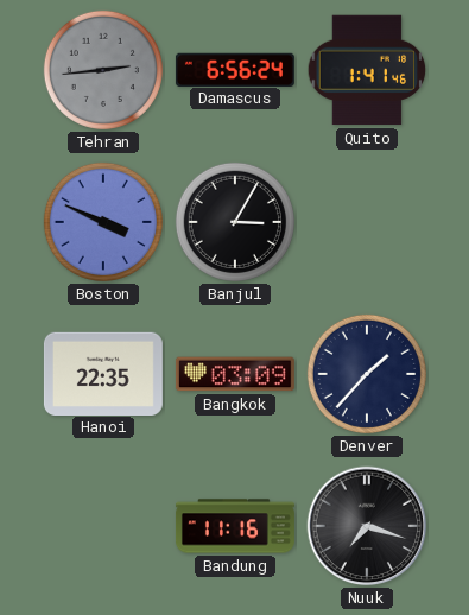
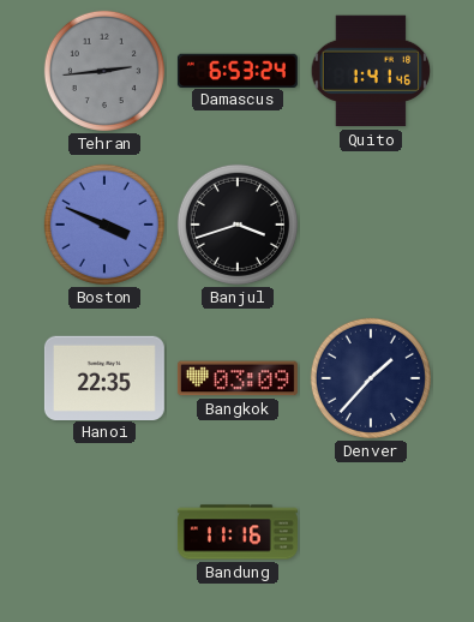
Damascus: 6:56 -> 6:53 (238, 70)
Banjul: 3:05 -> 3:42 (238, 225)
Nuuk: 7:18 -> none (367, 526)
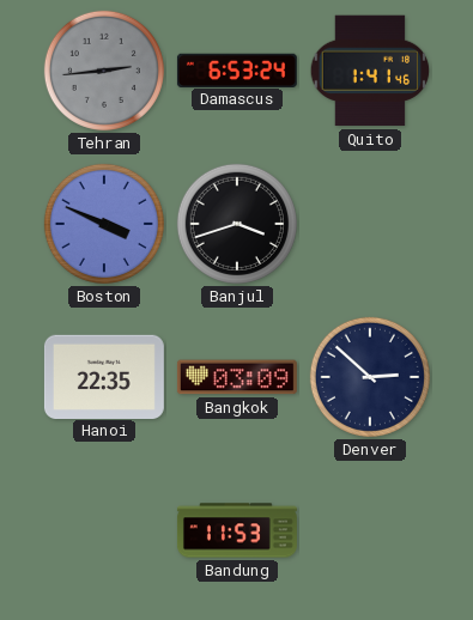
Denver: 1:37 -> 2:52 (370, 377)
Bandung: 11:16 -> 11:53 (237, 530)
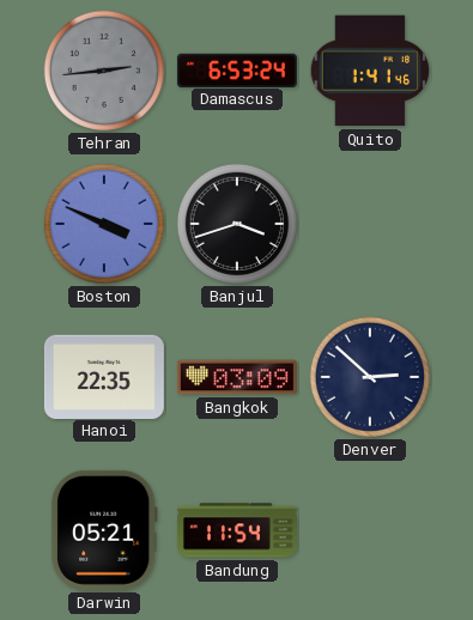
Darwin: none -> 05:21 (104, 530)
Bandung: 11:53 -> 11:54 (237, 530)
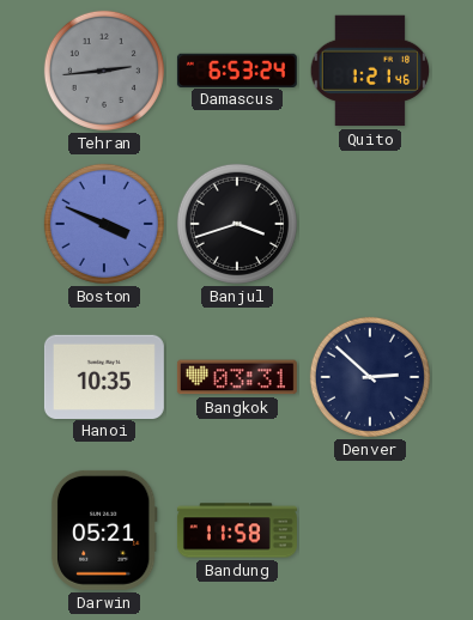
Quito: 1:41 -> 1:21 (370, 71)
Hanoi: 22:35 -> 10:35 (104, 376)
Bangkok: 03:09 -> 03:31 (237, 377)
Bandung: 11:54 -> 11:58 (237, 530)
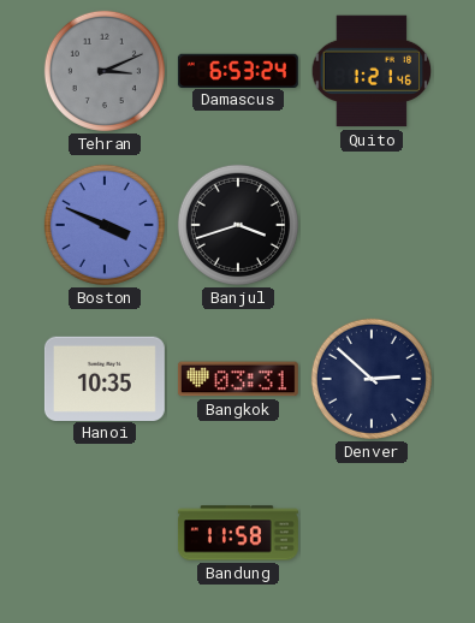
Tehran: 2:44 -> 3:11 (105, 71)
Darwin: 05:21 -> none (104, 530)
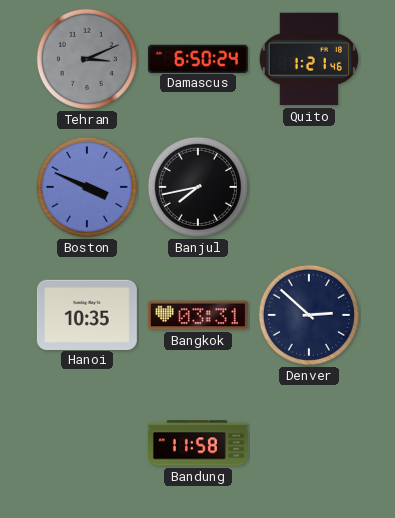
Damascus: 6:53 -> 6:50 (198, 58)
Banjul: 3:42 -> 7:43 (198, 187)
